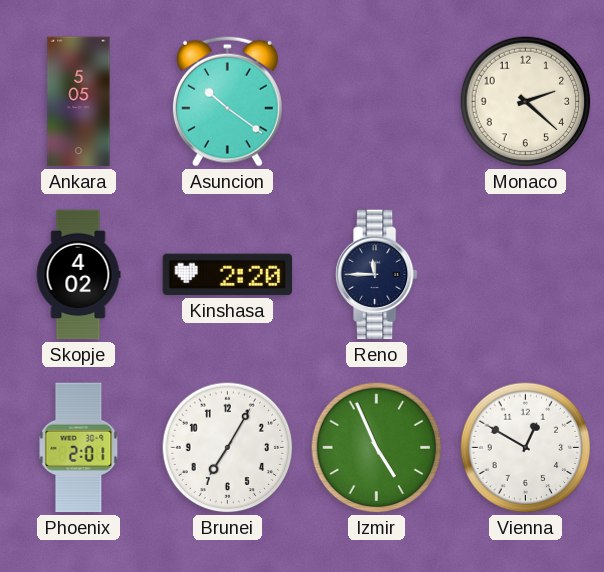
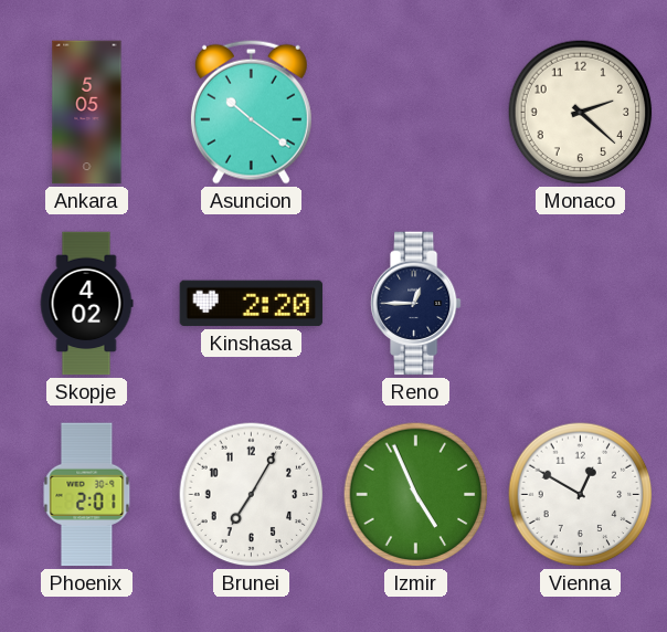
Reno: 11:45 -> 12:45 (415, 304)
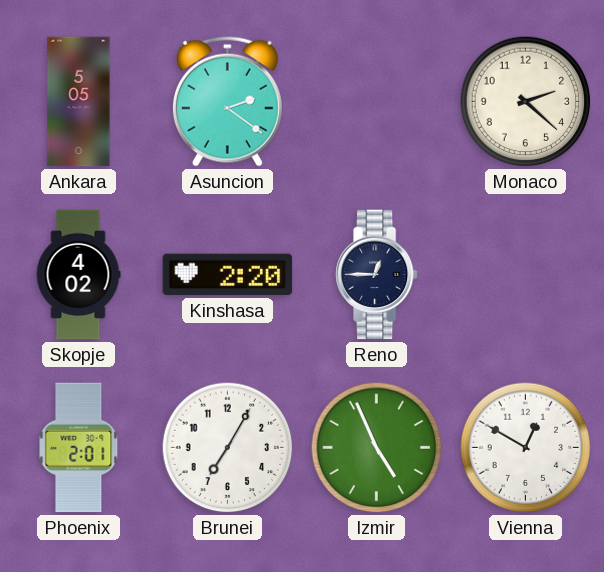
Asuncion: 10:21 -> 2:21 (227, 101)
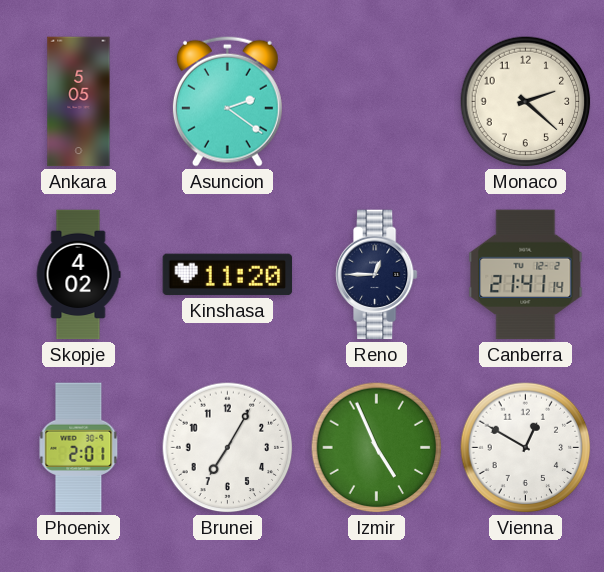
Kinshasa: 2:20 -> 11:20 (228, 275)
Canberra: none -> 21:41 (526, 275)
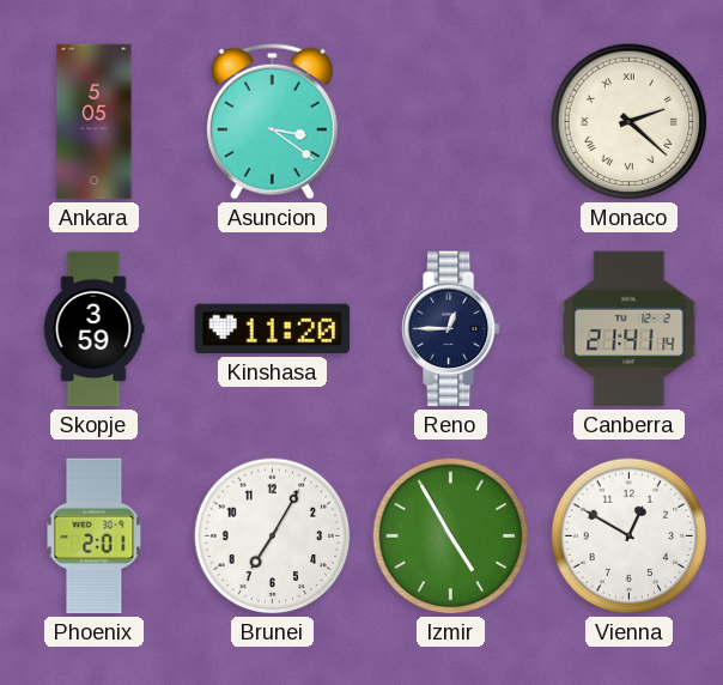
Asuncion: 2:21 -> 3:21 (272, 121)
Monaco numerals: Arabic -> Roman (630, 122)
Skopje: 4:02 -> 3:59 (93, 329)
Izmir: 4:56 -> 4:55 (451, 537)
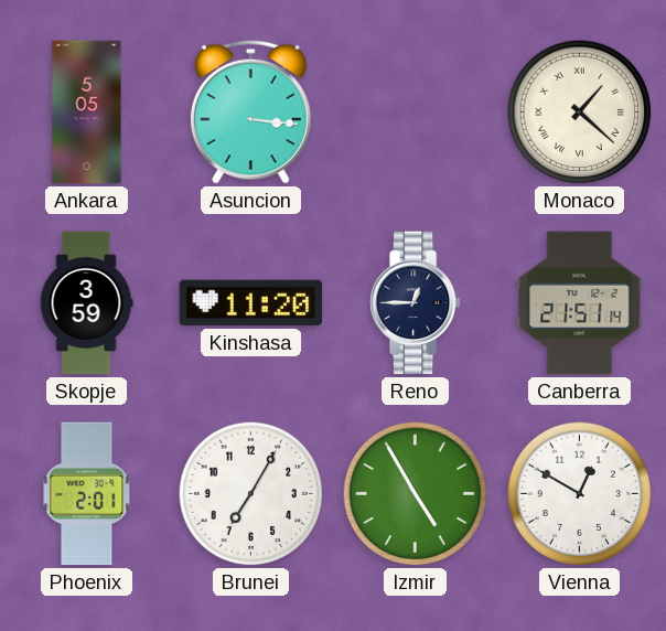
Asuncion: 3:21 -> 3:16 (250, 111)
Monaco: 2:22 -> 1:22 (580, 113)
Canberra: 21:41 -> 21:51 (580, 303)
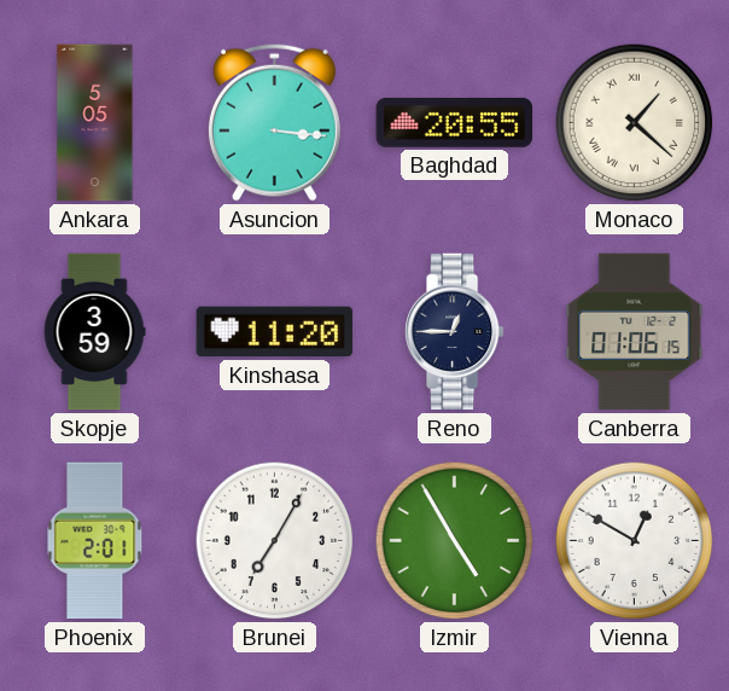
Baghdad: none -> 20:55 (455, 122)
Canberra: 21:51 -> 01:06 (635, 332)
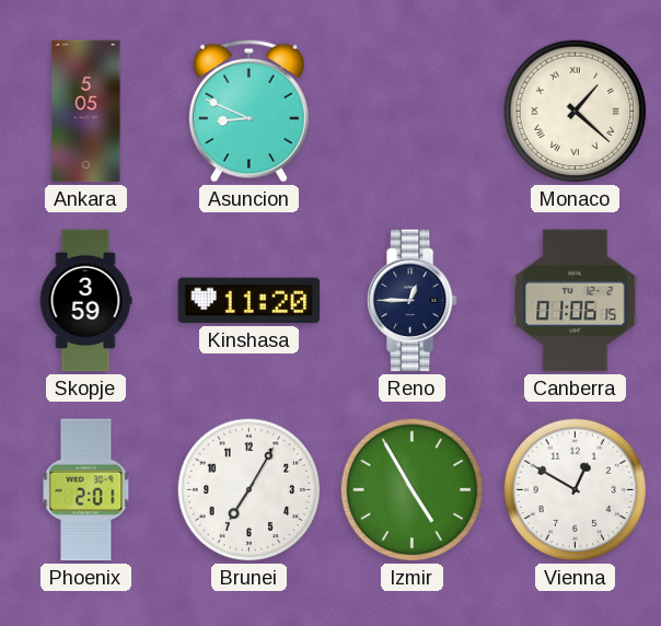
Asuncion: 3:16 -> 8:49 (248, 111)
Baghdad: 20:55 -> none (455, 122)
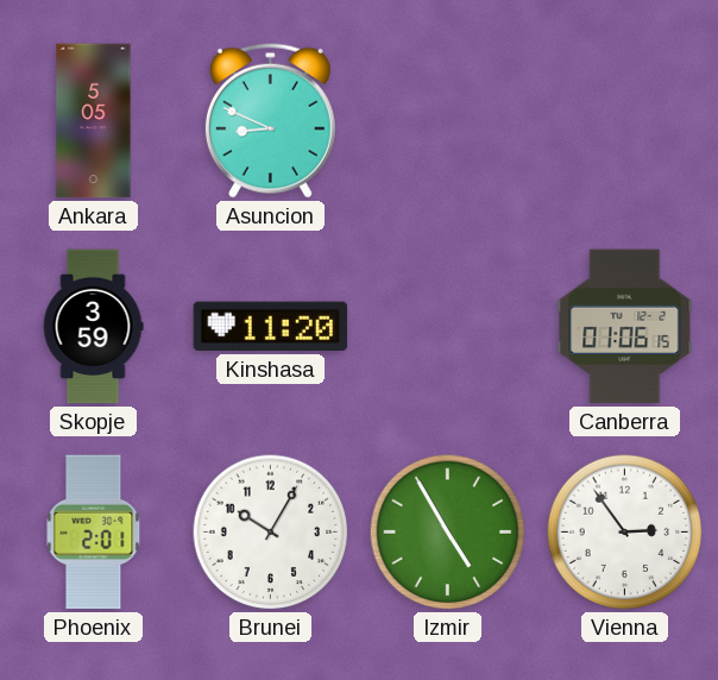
Monaco: 1:22 -> none (576, 112)
Reno: 12:45 -> none (411, 301)
Brunei: 7:05 -> 10:05 (271, 533)
Vienna: 12:50 -> 2:54 (625, 533)
